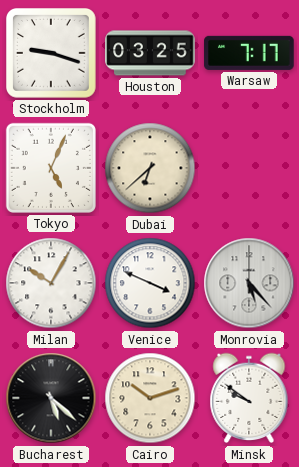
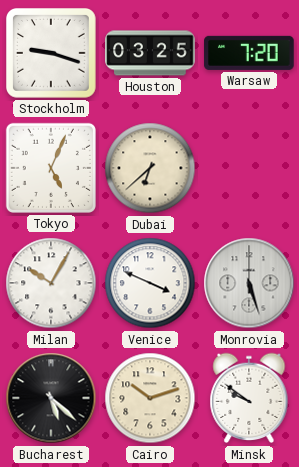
Warsaw: 7:17 -> 7:20 (249, 53)
Monrovia: 5:23 -> 5:27 (249, 283)
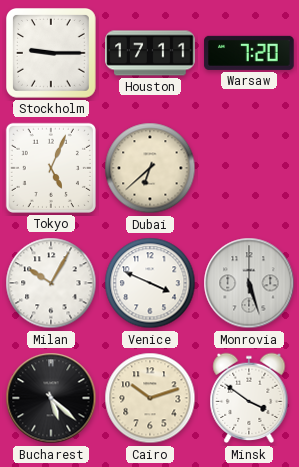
Stockholm: 9:18 -> 9:15 (52, 54)
Houston: 03:25 -> 17:11 (150, 53)
Minsk: 9:51 -> 3:51 (249, 398)
